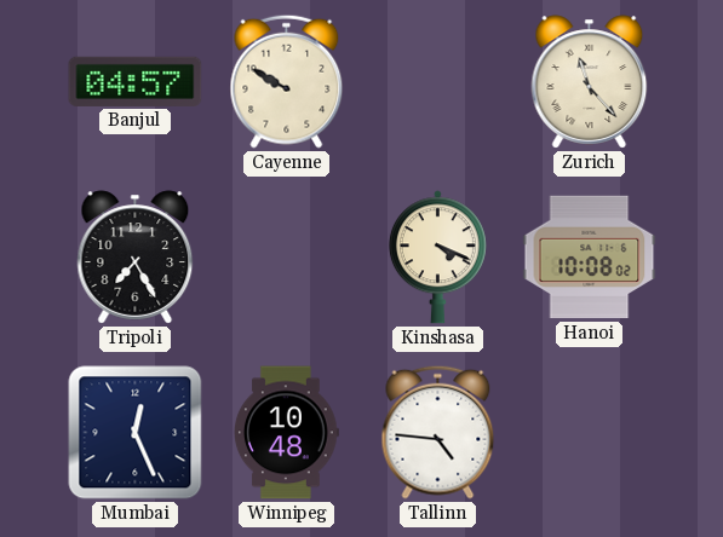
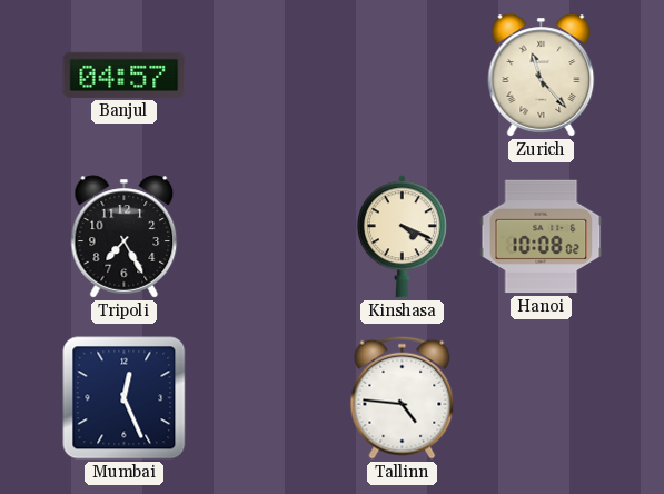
Cayenne: 9:50 -> none (287, 81)
Winnipeg: 10:48 -> none (287, 433)
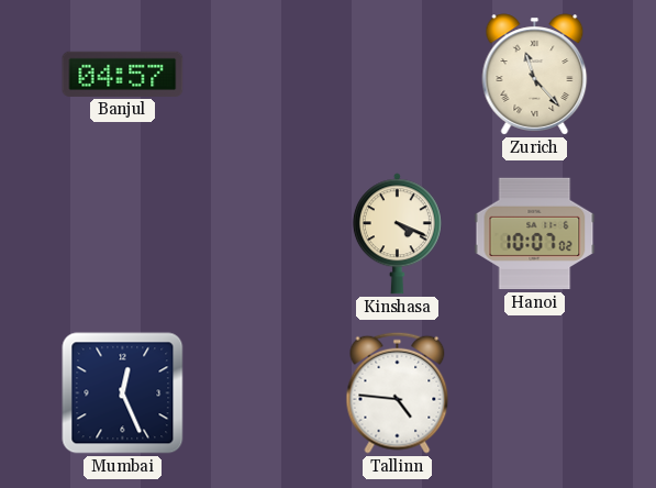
Tripoli: 7:25 -> none (125, 237)
Hanoi: 10:08 -> 10:07 (535, 234)
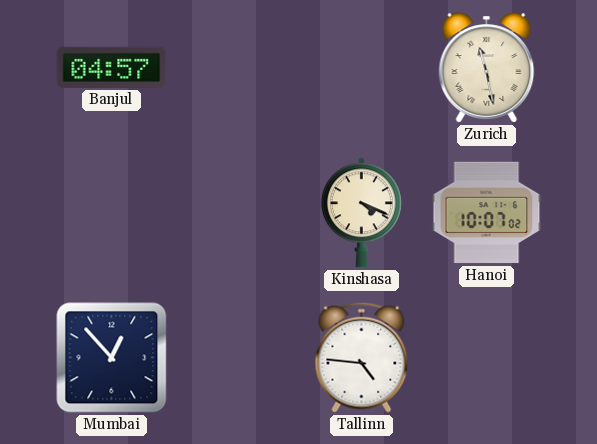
Zurich: 11:23 -> 11:28 (487, 68)
Mumbai: 12:26 -> 12:53 (112, 358)
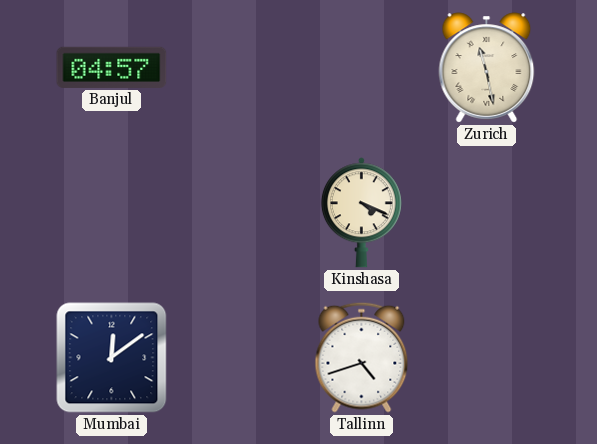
Hanoi: 10:07 -> none (487, 213)
Mumbai: 12:53 -> 12:09 (112, 358)
Tallinn: 4:46 -> 4:42 (362, 357)
